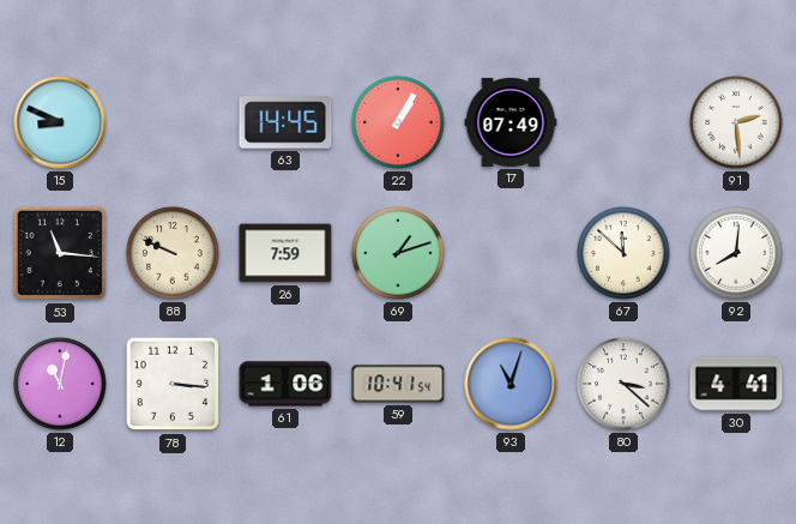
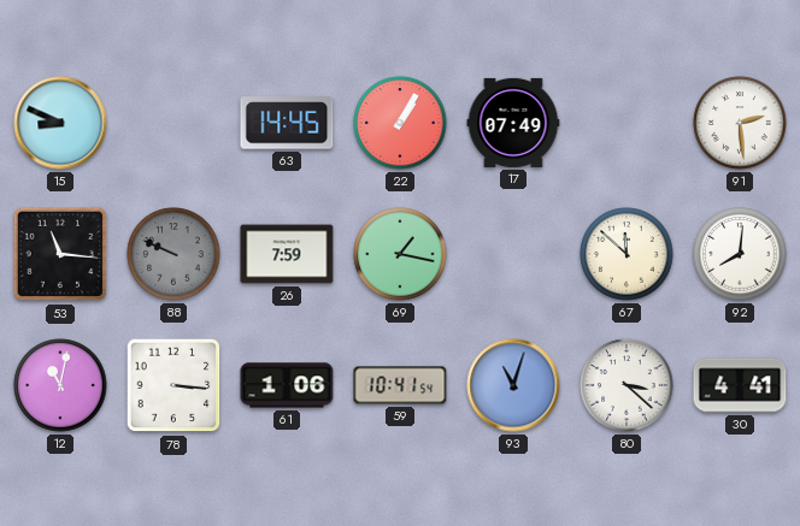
88 dial: cream -> grey (173, 254)
69: 1:12 -> 1:17 (400, 254)
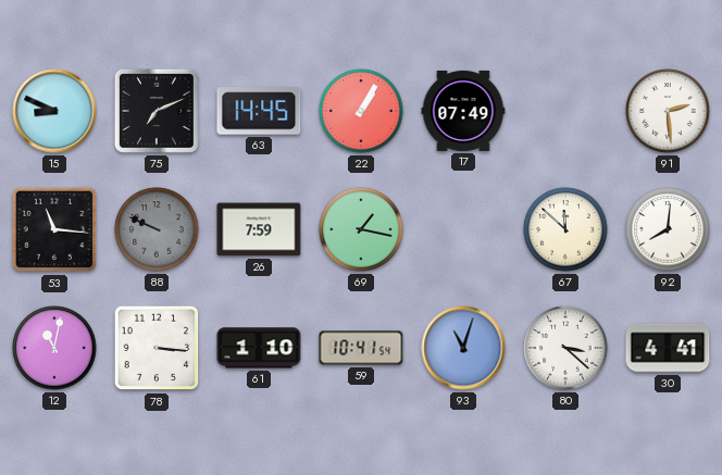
75: none -> 7:11 (157, 111)
61: 1:06 -> 1:10 (259, 348)
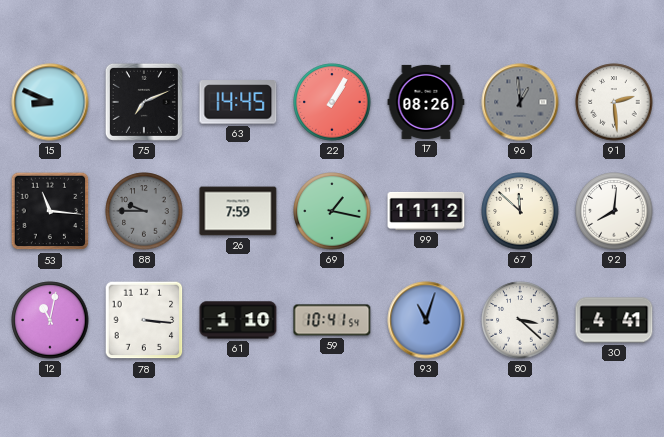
17: 07:49 -> 08:26 (426, 102)
96: none -> 12:59 (520, 102)
88: 9:49 -> 9:45 (144, 211)
99: none -> 11:12 (426, 211)
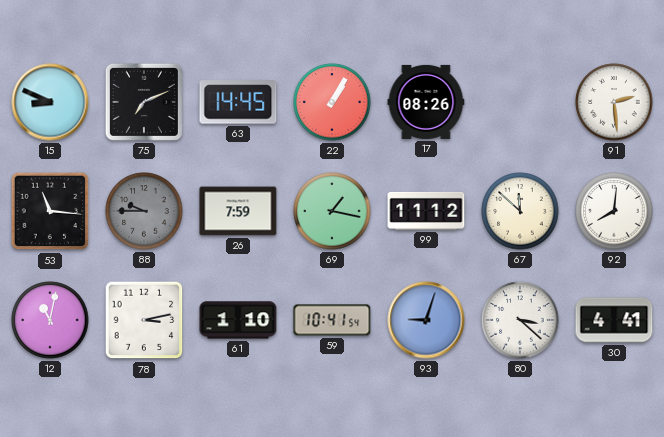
96: 12:59 -> none (520, 102)
78: 3:16 -> 3:13 (144, 320)
93: 11:03 -> 9:03 (426, 320)
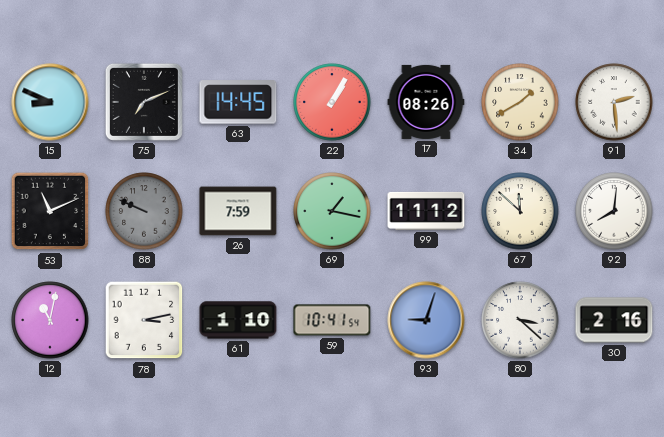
34: none -> 1:40 (520, 102)
53: 11:16 -> 11:11 (50, 211)
88: 9:45 -> 9:49 (144, 211)
30: 4:41 -> 2:16 (614, 320)
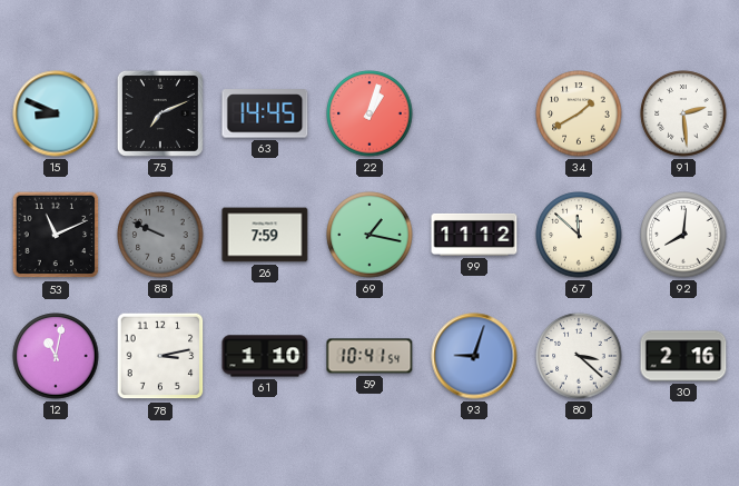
22: 1:05 -> 1:03 (369, 113)
17: 08:26 -> none (426, 102)
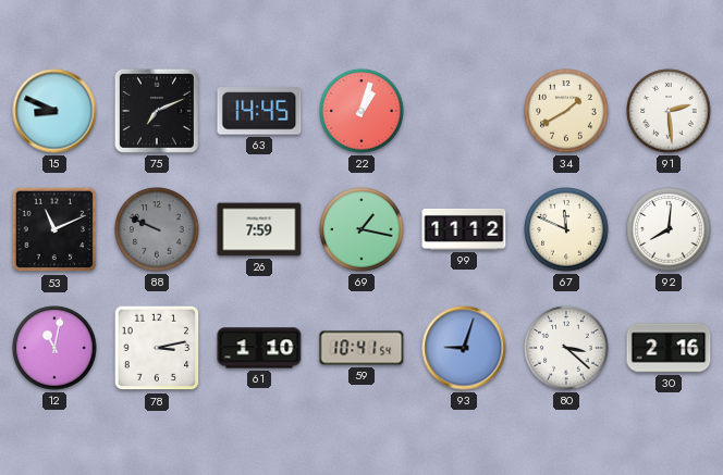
67: 11:52 -> 11:49 (566, 229)
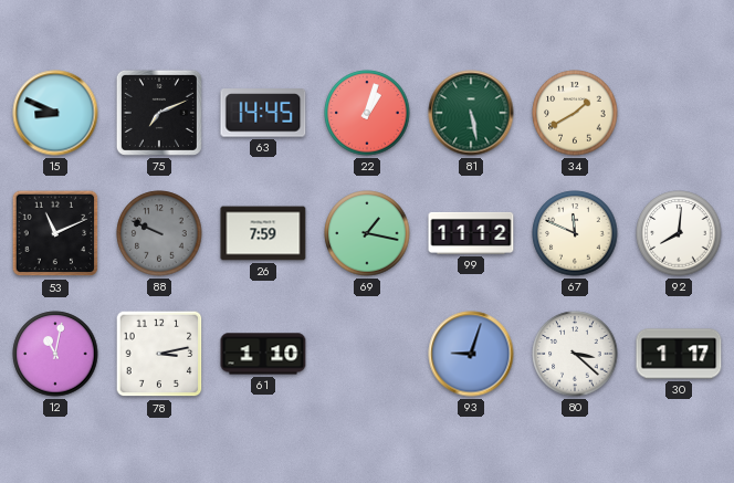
81: none -> 5:28 (471, 113)
91: 2:29 -> none (669, 111)
59: 10:41 -> none (361, 348)
30: 2:16 -> 1:17 (679, 354)
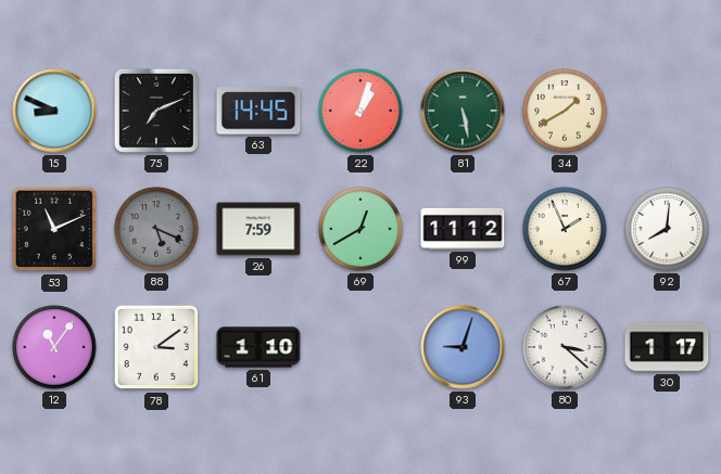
88: 9:49 -> 5:19 (156, 229)
69: 1:17 -> 12:40 (360, 229)
67: 11:49 -> 1:56 (565, 229)
12: 11:02 -> 11:06 (54, 347)
78: 3:13 -> 3:09 (156, 347)
